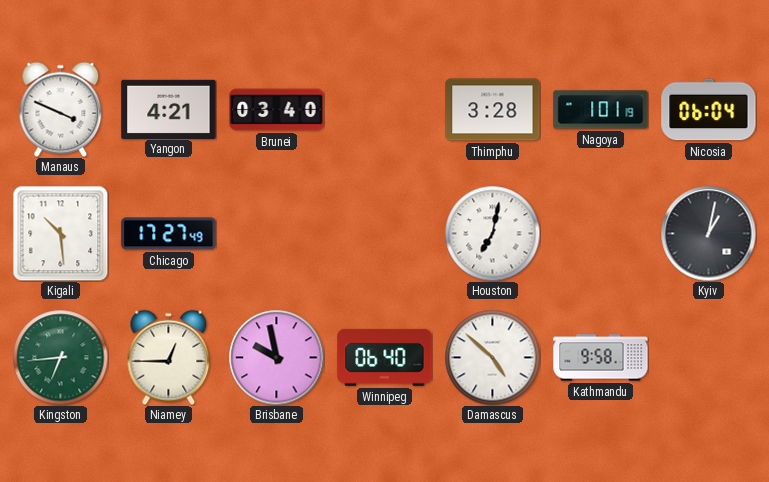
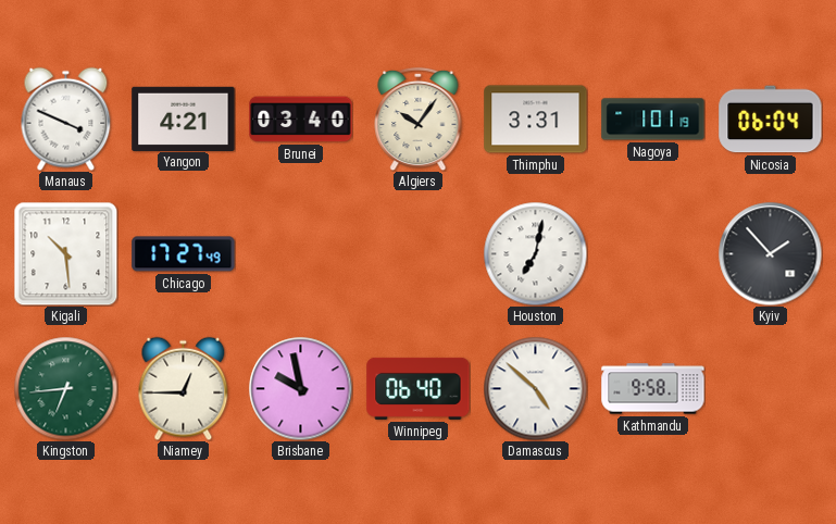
Algiers: none -> 10:06 (419, 118)
Thimphu: 3:28 -> 3:31 (536, 120)
Kyiv: 1:02 -> 1:53 (770, 253)
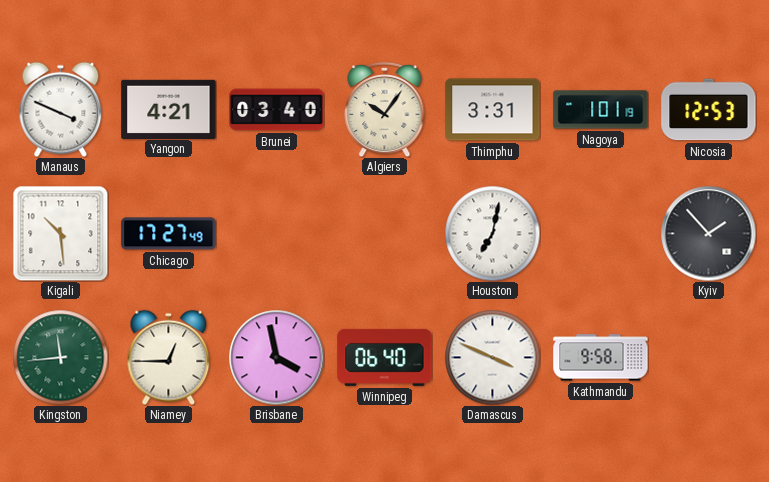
Nicosia: 06:04 -> 12:53 (709, 110)
Kingston: 6:44 -> 11:44 (60, 357)
Brisbane: 9:58 -> 3:58 (276, 357)
Damascus: 4:52 -> 3:49 (492, 357)
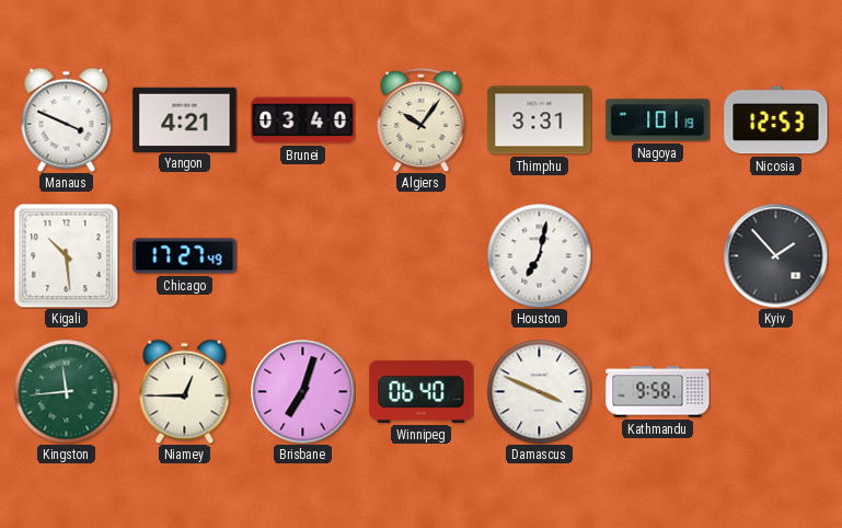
Brisbane: 3:58 -> 7:03 (302, 391)
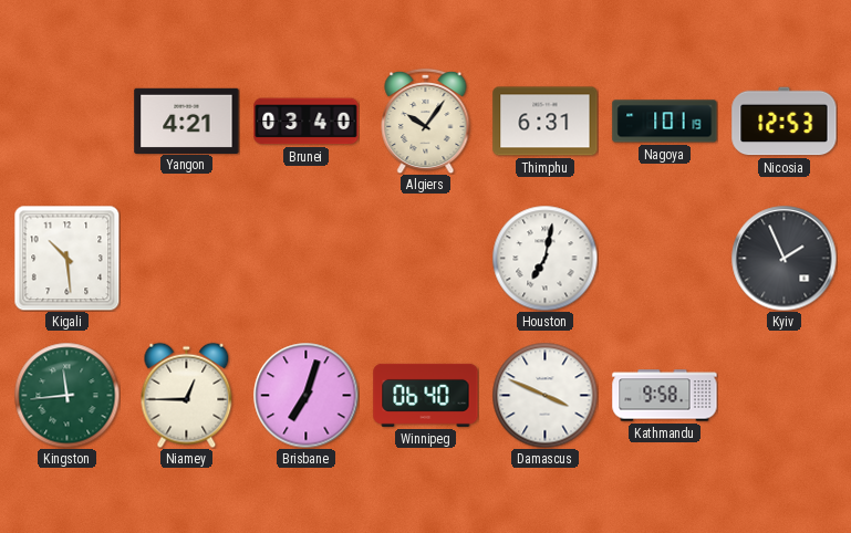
Manaus: 3:49 -> none (67, 119)
Thimphu: 3:31 -> 6:31 (546, 122)
Chicago: 17:27 -> none (185, 256)
Kyiv: 1:53 -> 1:56 (783, 258)
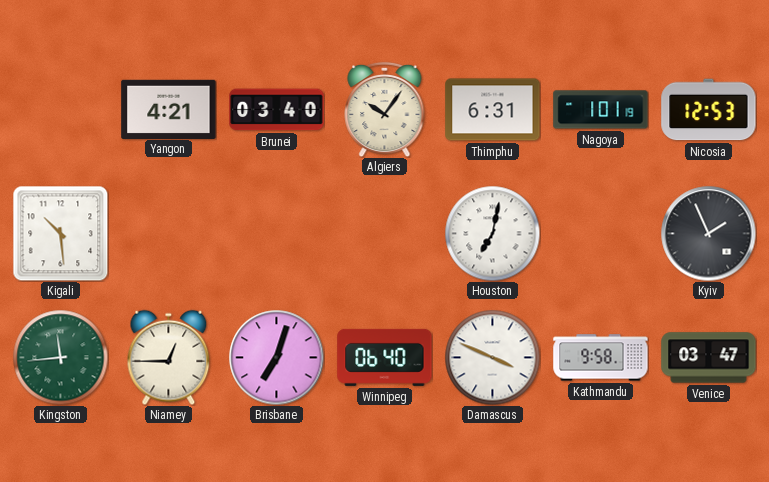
Venice: none -> 03:47 (709, 358)
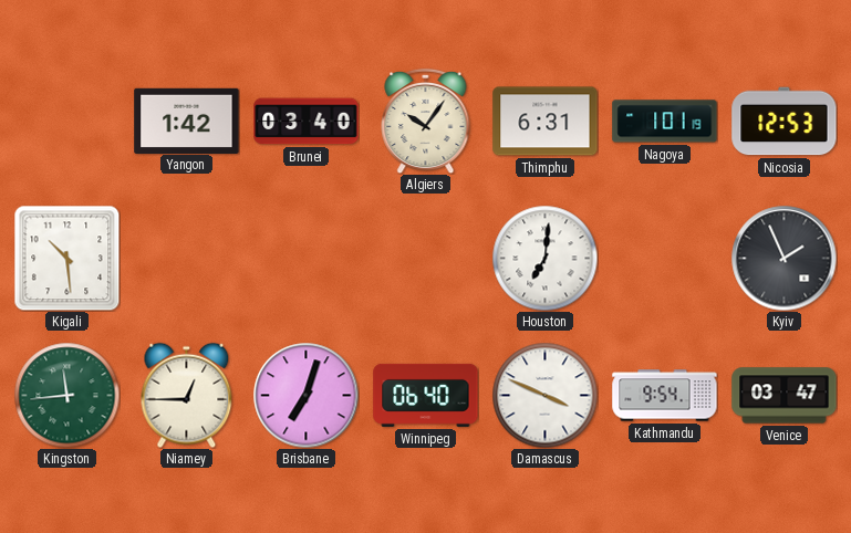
Yangon: 4:21 -> 1:42 (187, 121)
Houston: 7:02 -> 7:01 (544, 258)
Kathmandu: 9:58 -> 9:54 (665, 396)
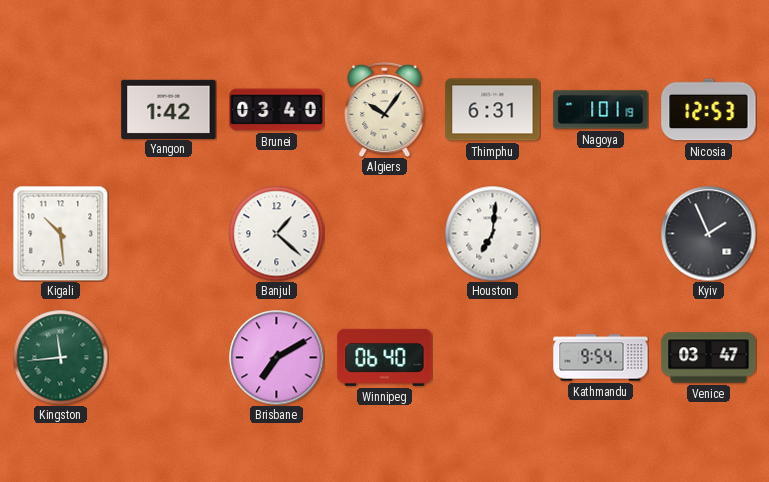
Banjul: none -> 1:22 (276, 233)
Niamey: 12:45 -> none (187, 395)
Brisbane: 7:03 -> 7:10 (276, 357)
Damascus: 3:49 -> none (544, 395)
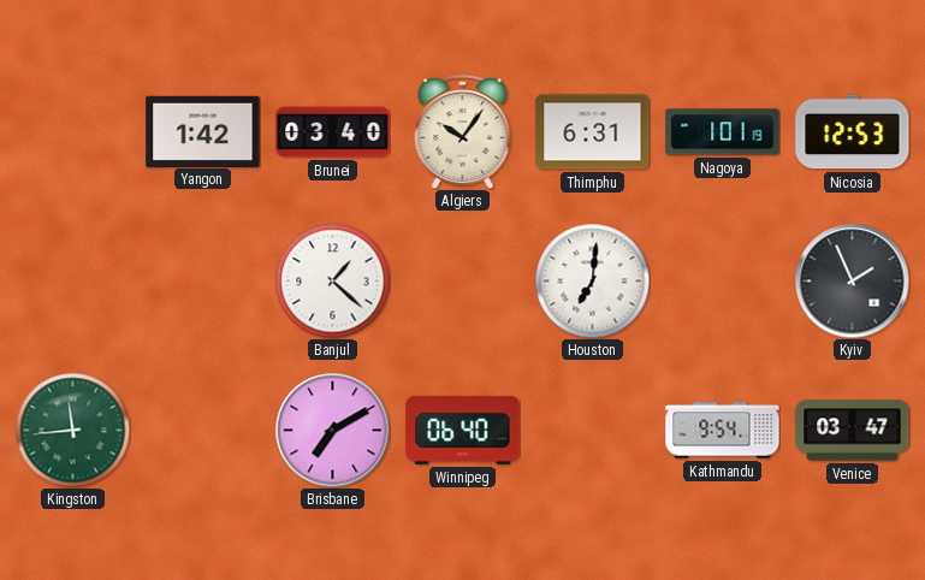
Kigali: 10:29 -> none (60, 233)
